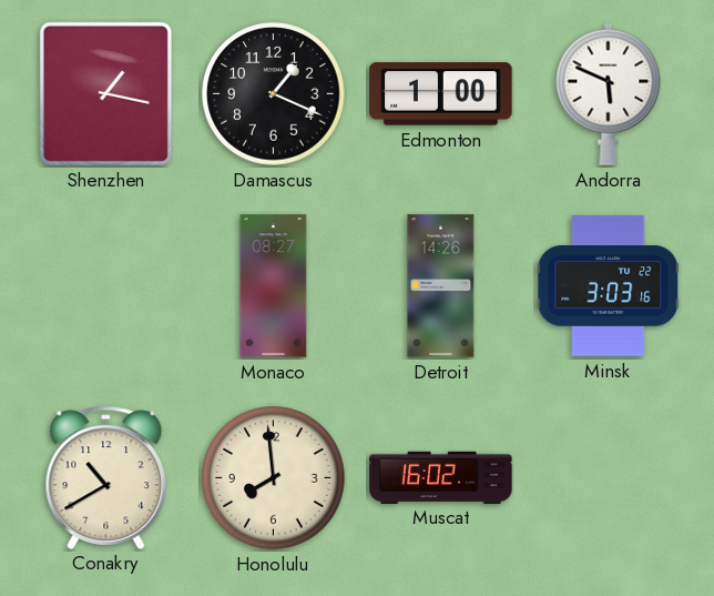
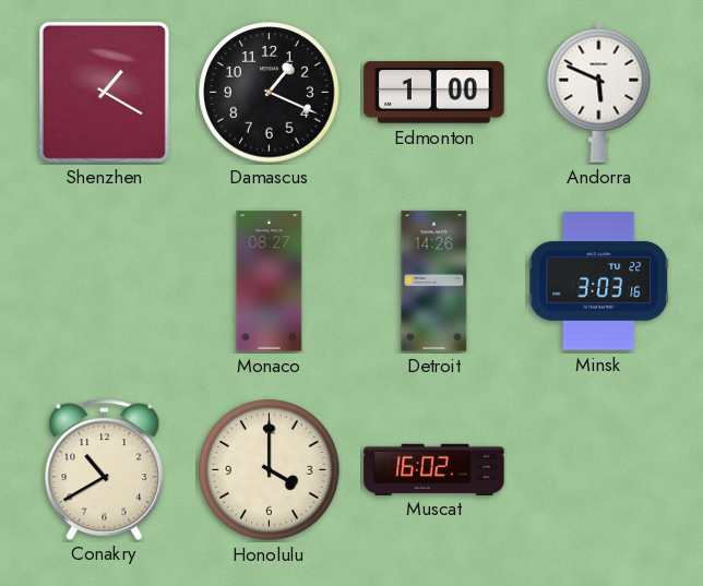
Shenzhen: 1:17 -> 1:20 (104, 92)
Honolulu: 7:59 -> 4:00 (270, 470)
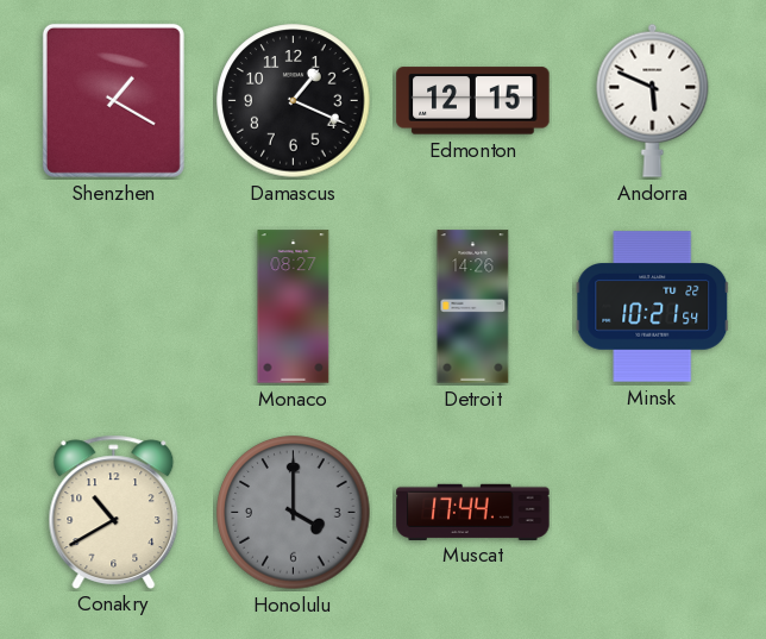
Edmonton: 1:00 -> 12:15 (473, 101)
Minsk: 3:03 -> 10:21 (653, 307)
Honolulu dial: cream -> grey (294, 513)
Muscat: 16:02 -> 17:44 (473, 512)
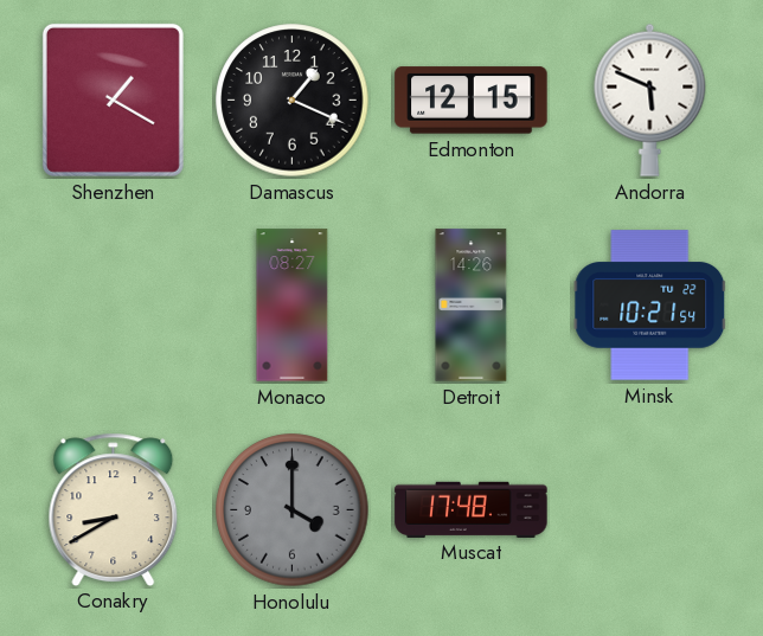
Conakry: 10:40 -> 8:40 (114, 509)
Muscat: 17:44 -> 17:48 (472, 509)
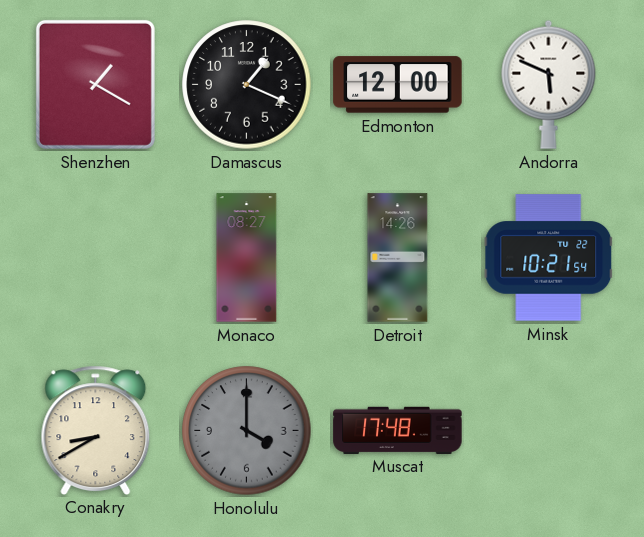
Edmonton: 12:15 -> 12:00 (398, 85)
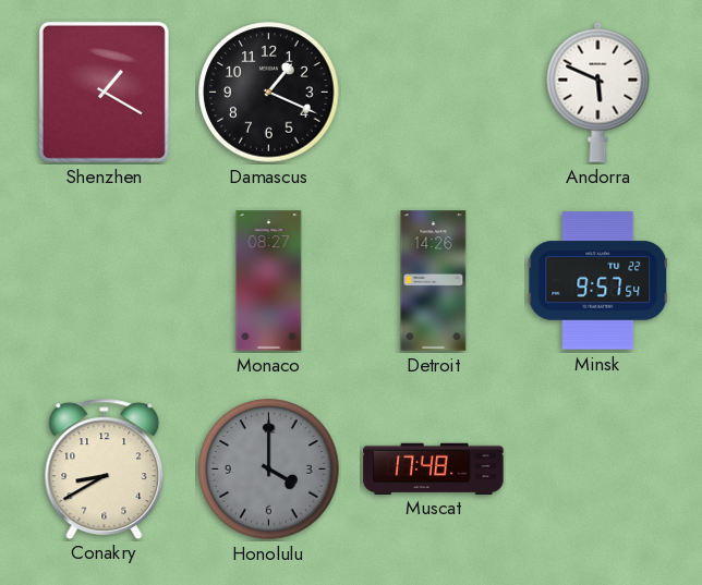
Edmonton: 12:00 -> none (398, 85)
Minsk: 10:21 -> 9:57 (598, 281)
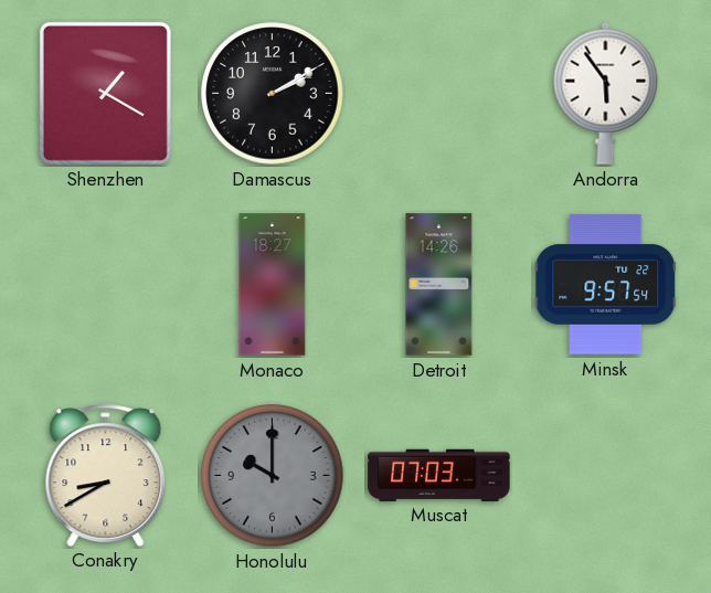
Damascus: 1:19 -> 2:10 (273, 94)
Andorra: 5:49 -> 5:54 (606, 93)
Monaco: 08:27 -> 18:27 (273, 285)
Honolulu: 4:00 -> 10:00 (273, 476)
Muscat: 17:48 -> 07:03 (439, 475)
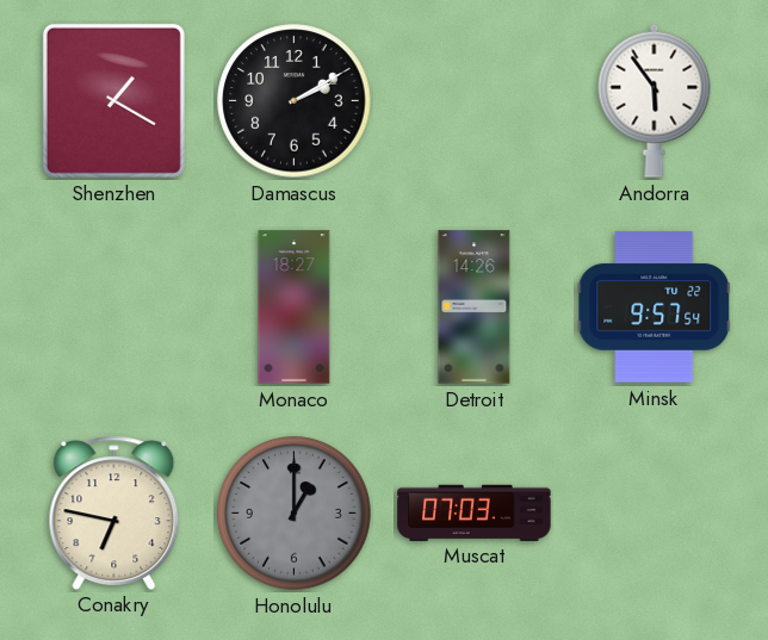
Conakry: 8:40 -> 6:47 (114, 512)
Honolulu: 10:00 -> 1:00 (295, 514)
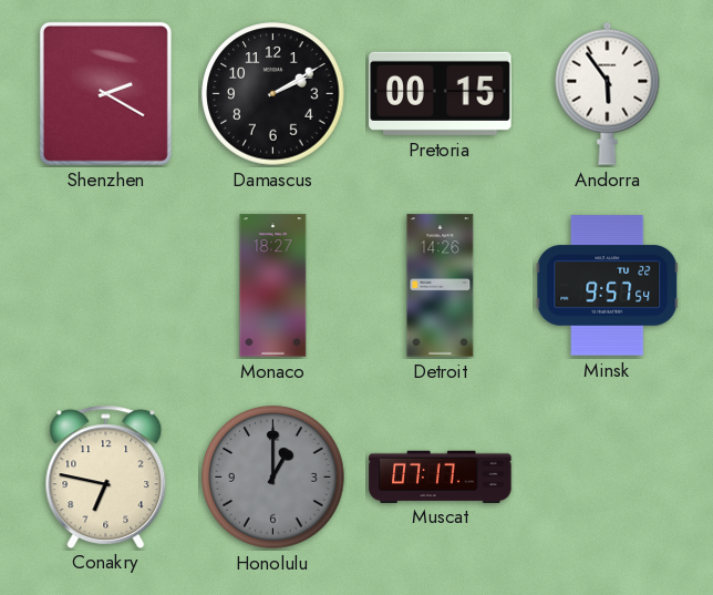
Shenzhen: 1:20 -> 2:20 (105, 93)
Pretoria: none -> 00:15 (441, 93)
Muscat: 07:03 -> 07:17 (441, 476)
